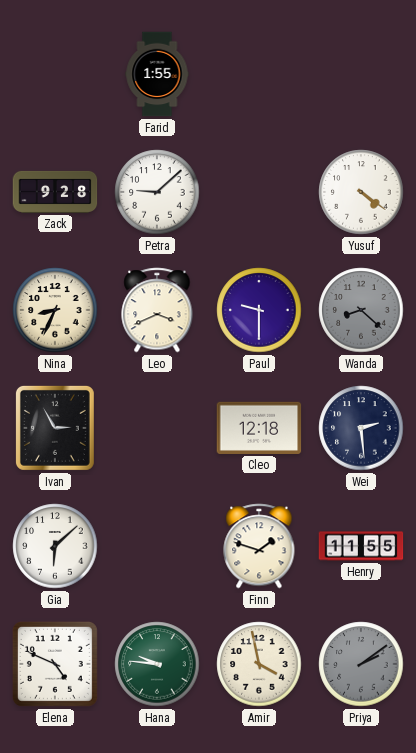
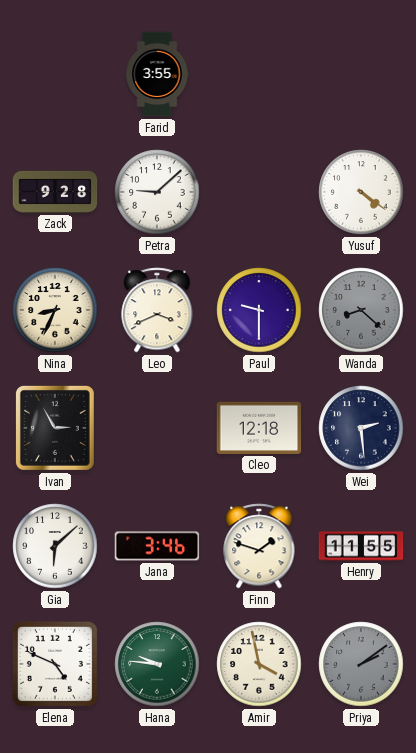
Farid: 1:55 -> 3:55 (157, 74)
Jana: none -> 3:46 (157, 546)
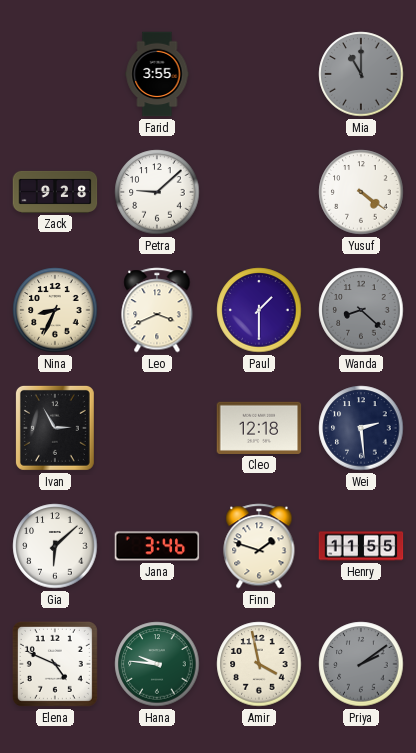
Mia: none -> 11:00 (361, 74)
Paul: 9:30 -> 1:30 (259, 310)
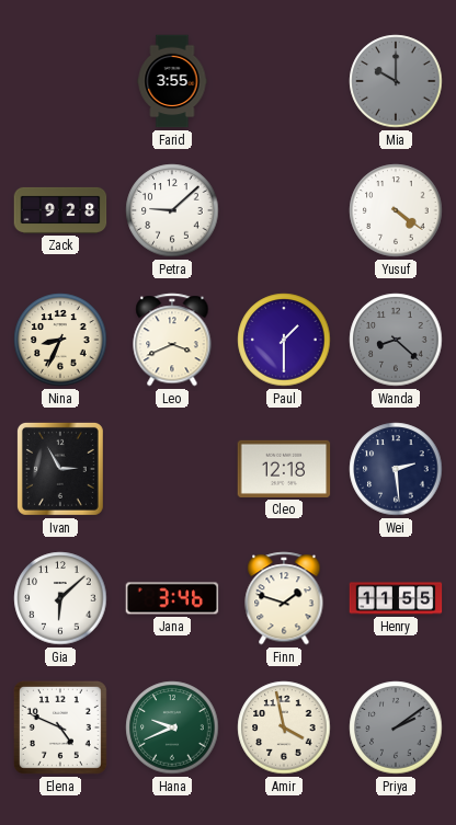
Mia: 11:00 -> 10:00 (396, 81)
Hana: 9:46 -> 9:41 (172, 727)
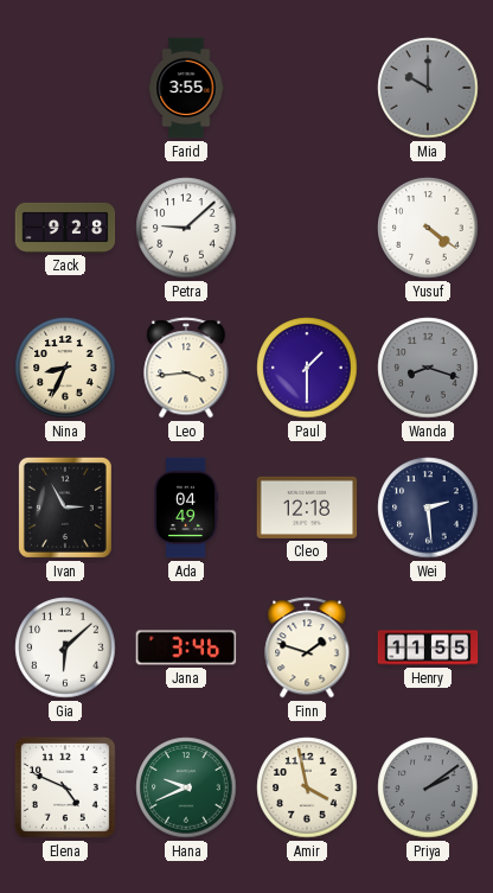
Leo: 3:41 -> 3:44 (186, 368)
Wanda: 8:22 -> 8:18 (428, 368)
Ada: none -> 04:49 (186, 508)
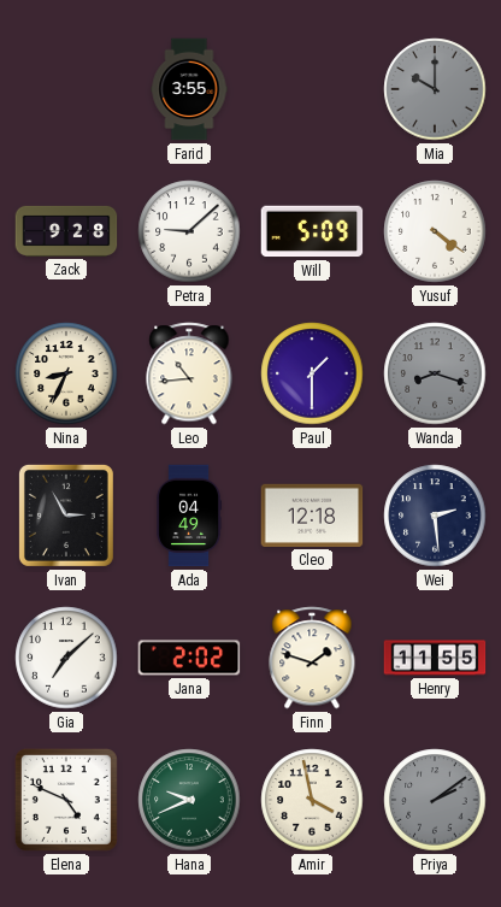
Will: none -> 5:09 (312, 231)
Leo: 3:44 -> 10:44 (189, 373)
Gia: 6:08 -> 7:08 (66, 658)
Jana: 3:46 -> 2:02 (189, 658)
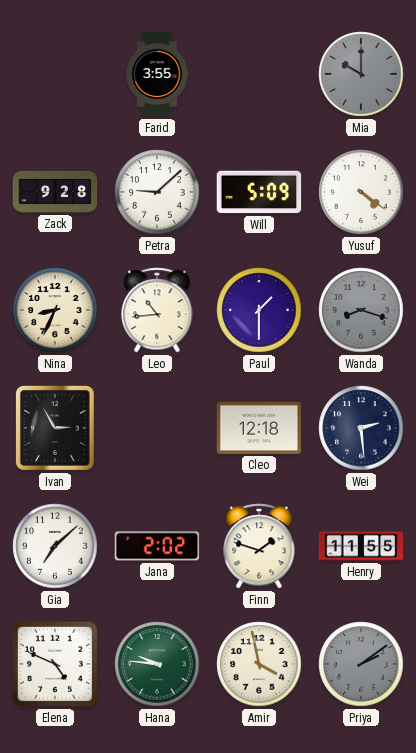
Ada: 04:49 -> none (189, 516)
Hana: 9:41 -> 9:46 (157, 664)
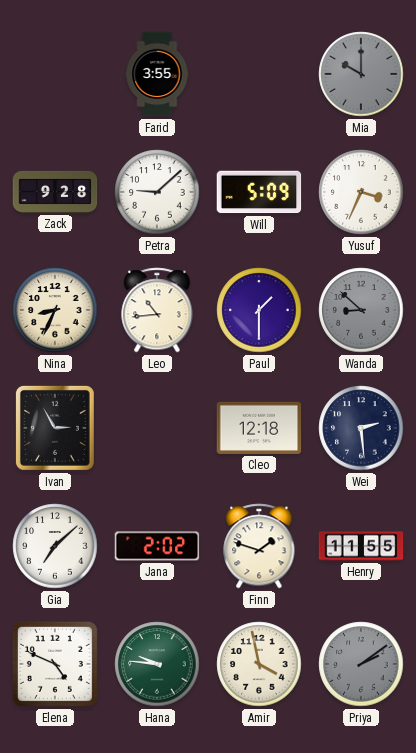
Yusuf: 4:21 -> 3:34 (361, 192)
Wanda: 8:18 -> 8:52 (361, 310)
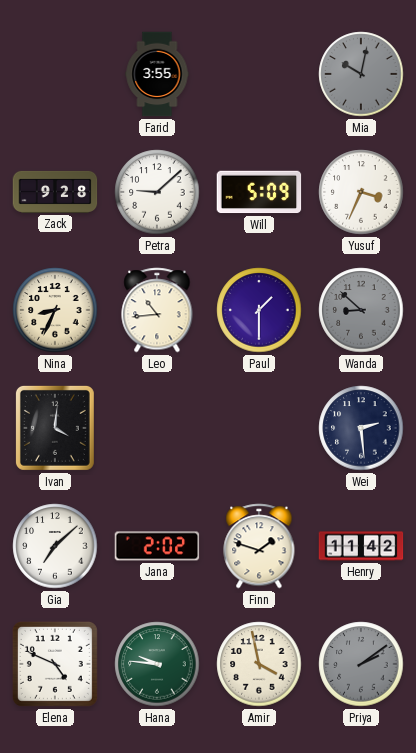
Mia: 10:00 -> 10:02 (361, 74)
Ivan: 2:55 -> 4:01 (55, 428)
Cleo: 12:18 -> none (259, 428)
Henry: 11:55 -> 11:42 (361, 546)
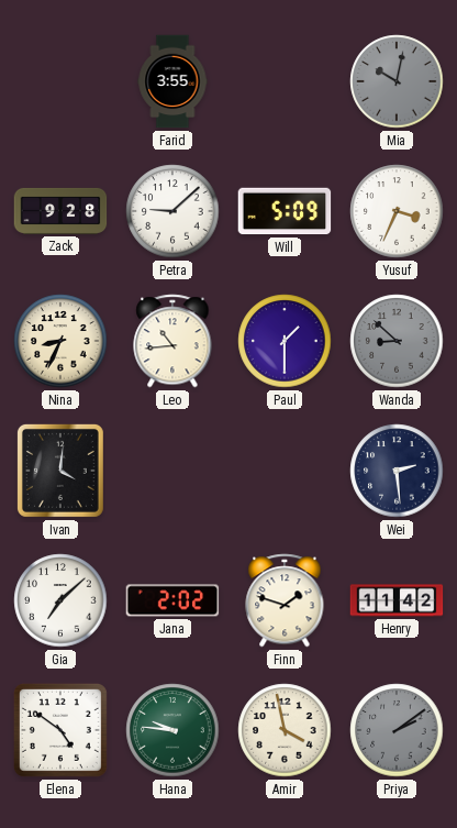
Elena: 4:49 -> 4:51 (60, 730)
